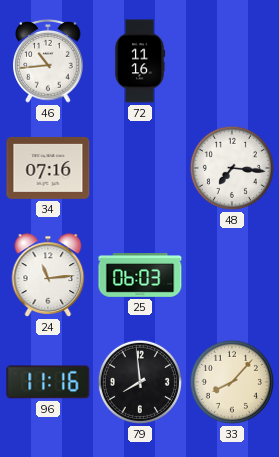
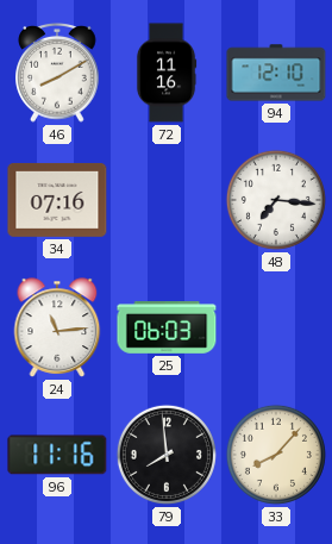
46: 10:44 -> 8:10 (57, 74)
94: none -> 12:10 (276, 73)
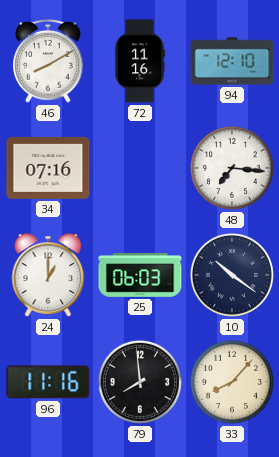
24: 11:14 -> 1:00 (48, 275)
10: none -> 10:21 (232, 275)
